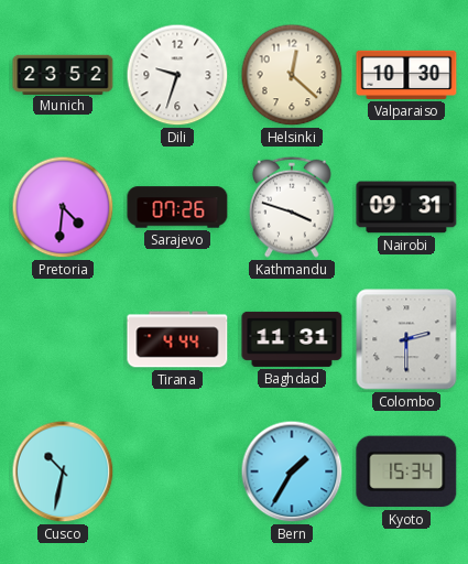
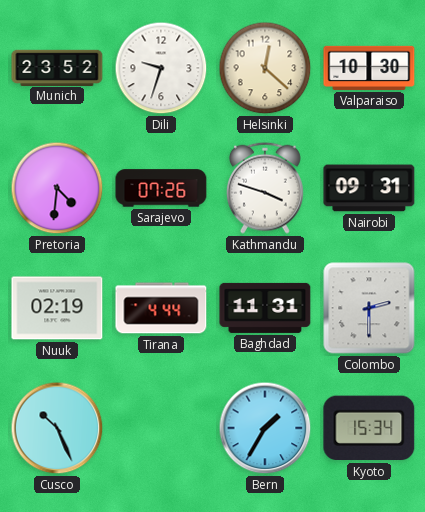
Nuuk: none -> 02:19 (57, 308)
Cusco: 10:32 -> 10:26 (57, 428)
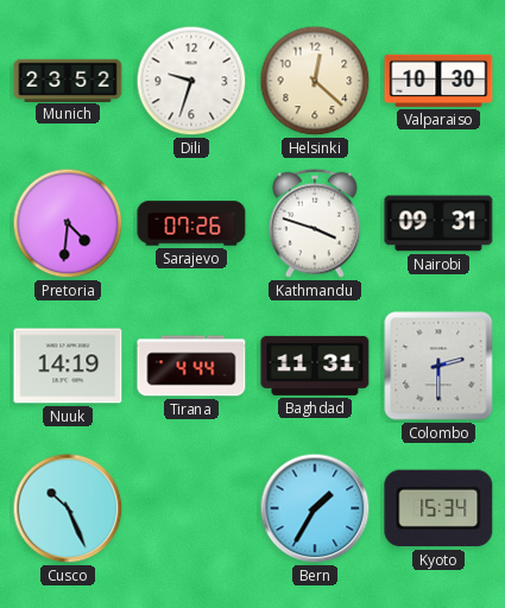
Nuuk: 02:19 -> 14:19 (68, 366)
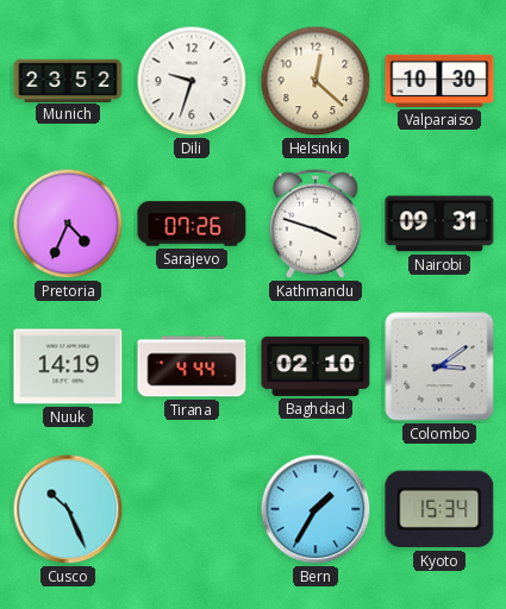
Pretoria: 4:31 -> 4:34 (68, 224)
Baghdad: 11:31 -> 02:10 (316, 366)
Colombo: 2:30 -> 3:09 (439, 366)
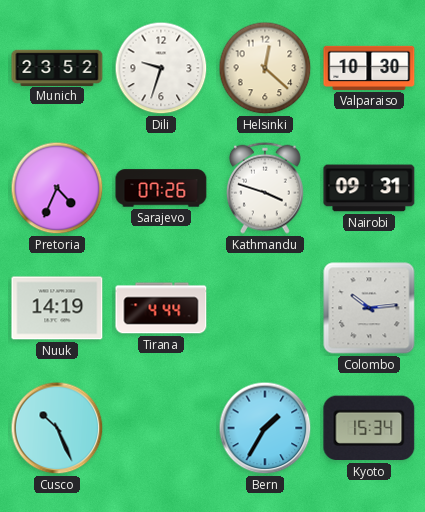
Baghdad: 02:10 -> none (316, 366)
Colombo: 3:09 -> 10:14 (369, 308)
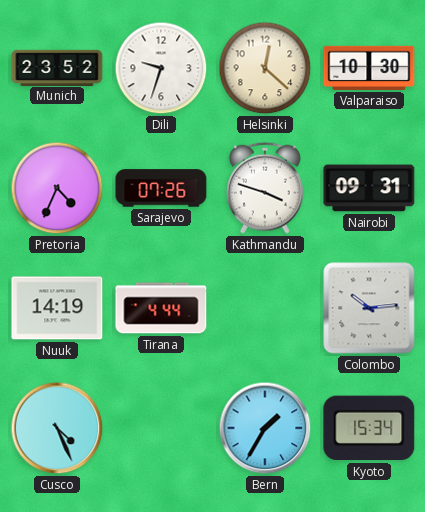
Cusco: 10:26 -> 4:26 (57, 428)
